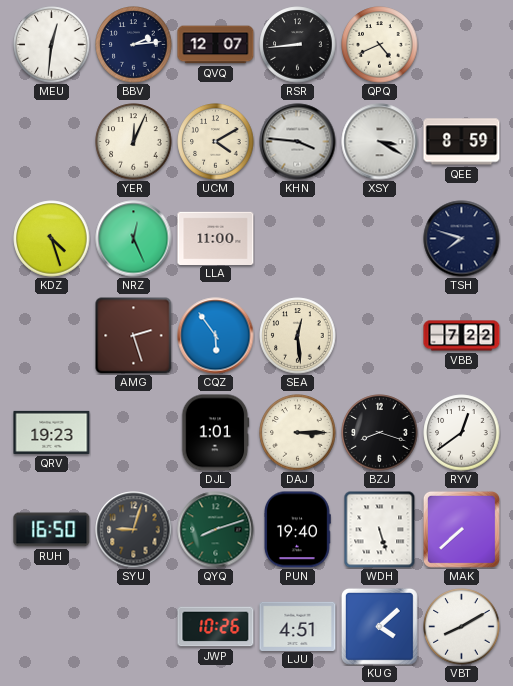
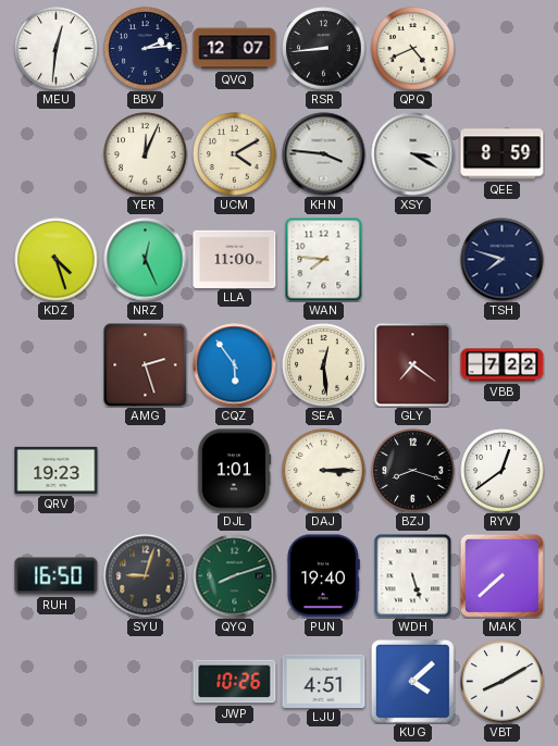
WAN: none -> 7:46 (324, 259)
GLY: none -> 7:21 (413, 365)
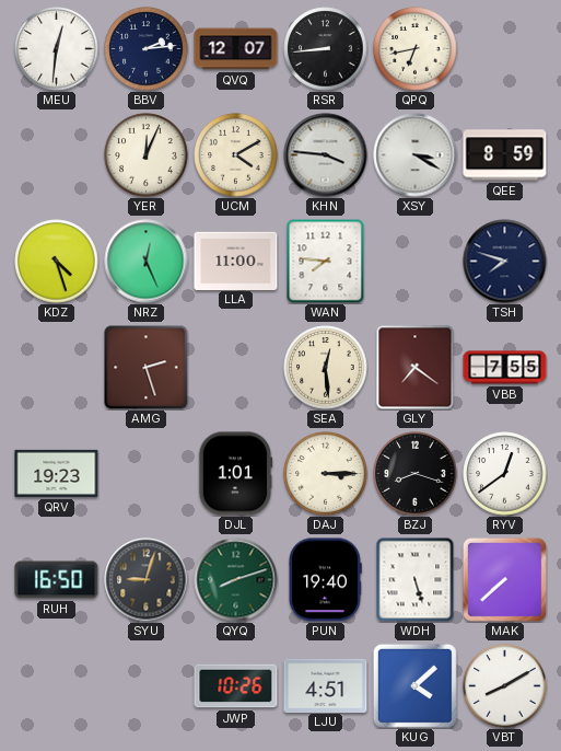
QPQ: 4:41 -> 6:43 (416, 49)
CQZ: 5:54 -> none (235, 365)
VBB: 7:22 -> 7:55 (505, 368)
